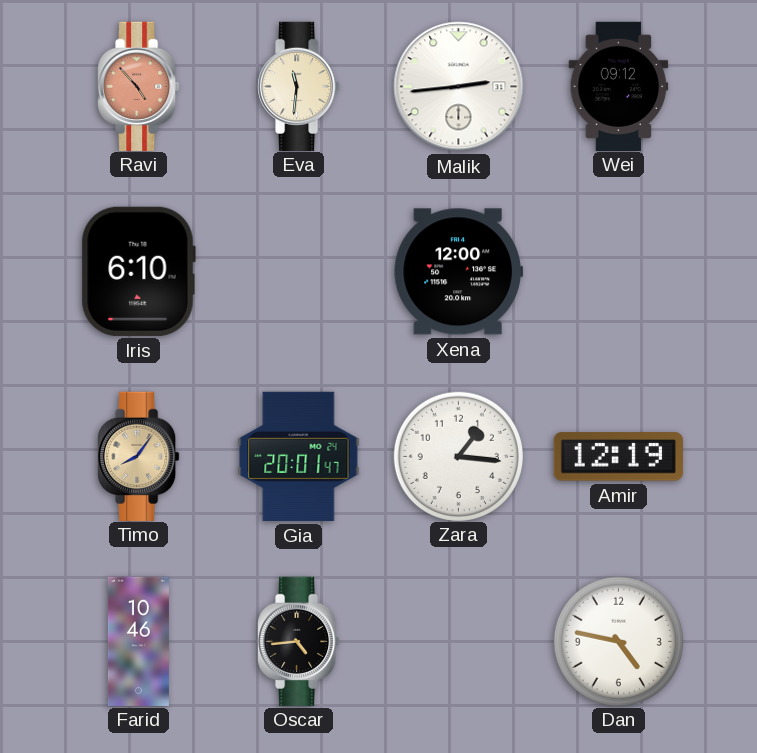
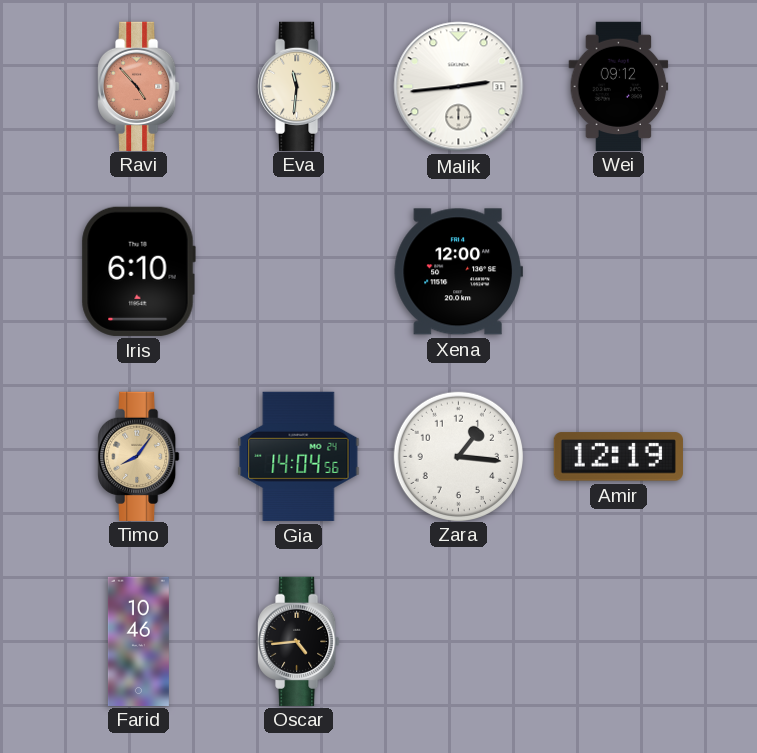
Gia: 20:01 -> 14:04 (299, 456)
Dan: 4:47 -> none (618, 641)
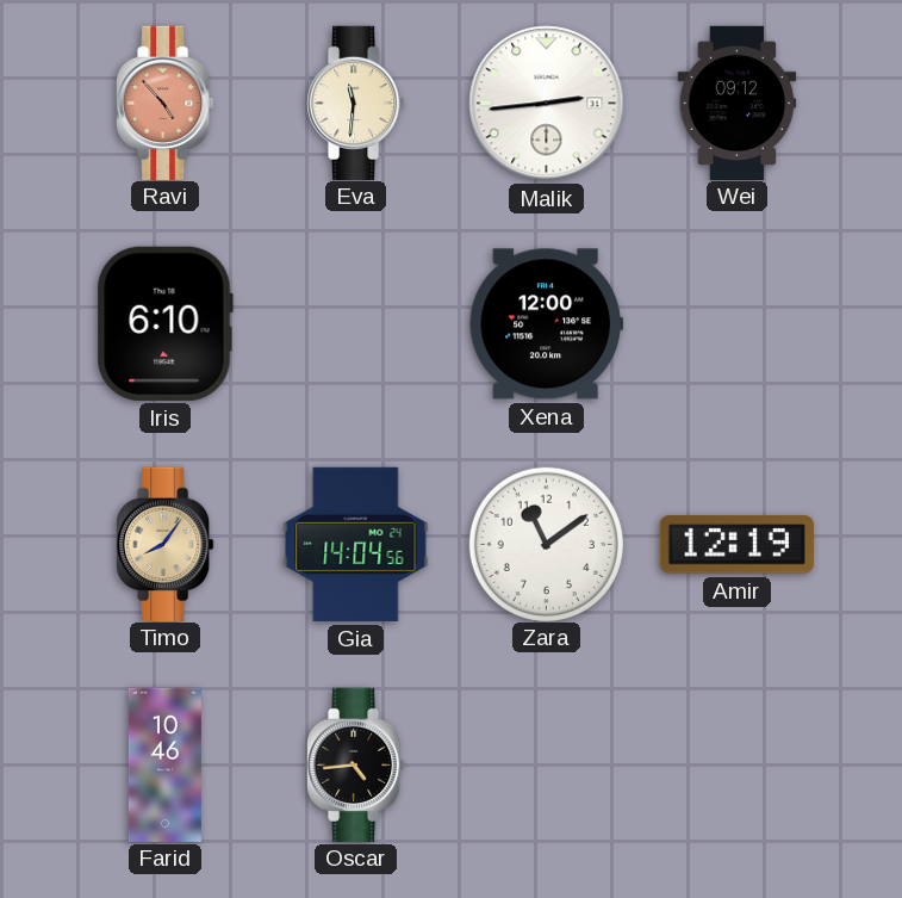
Zara: 1:16 -> 11:09 (546, 544)
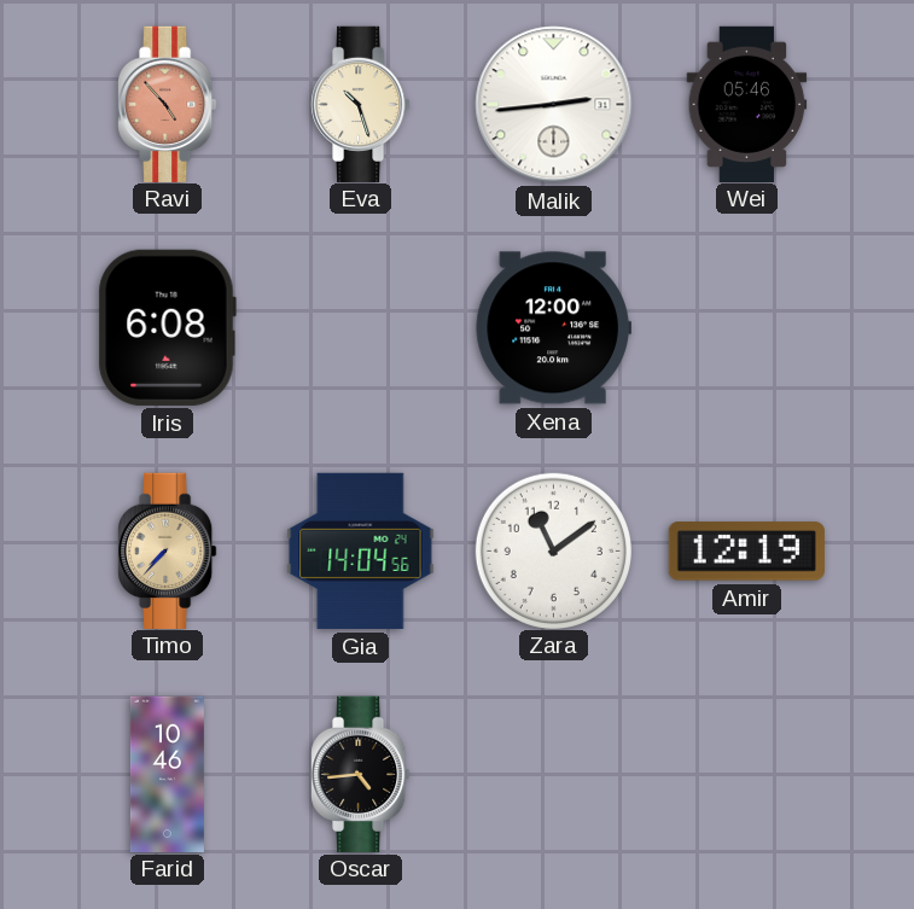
Eva: 11:31 -> 10:27 (361, 104)
Wei: 09:12 -> 05:46 (747, 104)
Iris: 6:10 -> 6:08 (167, 327)
Timo: 8:06 -> 7:37 (168, 550)
